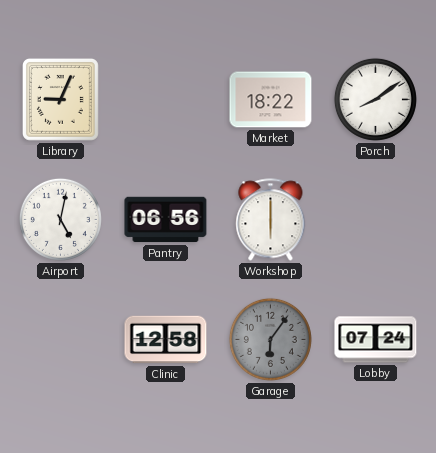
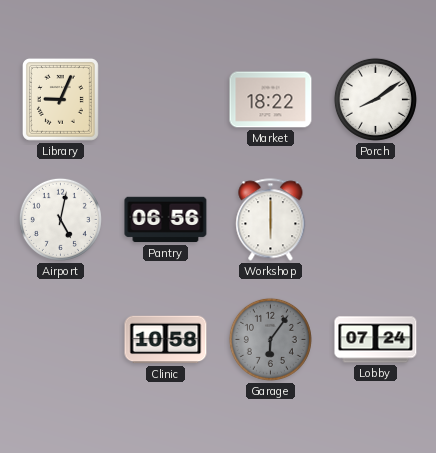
Clinic: 12:58 -> 10:58 (166, 340)
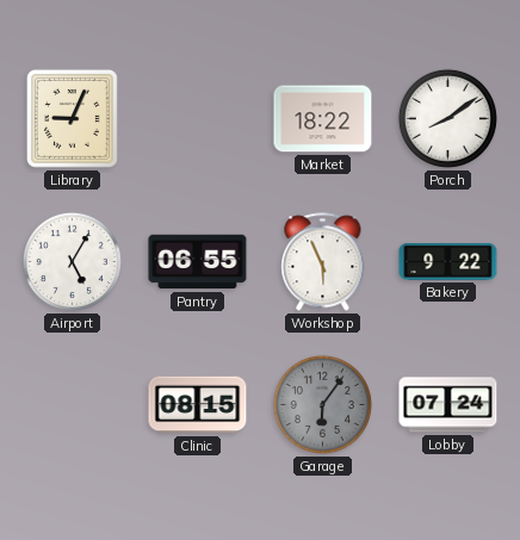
Airport: 5:02 -> 5:05 (72, 261)
Pantry: 06:56 -> 06:55 (198, 262)
Workshop: 6:00 -> 5:56 (323, 262)
Bakery: none -> 9:22 (448, 262)
Clinic: 10:58 -> 08:15 (198, 405)
